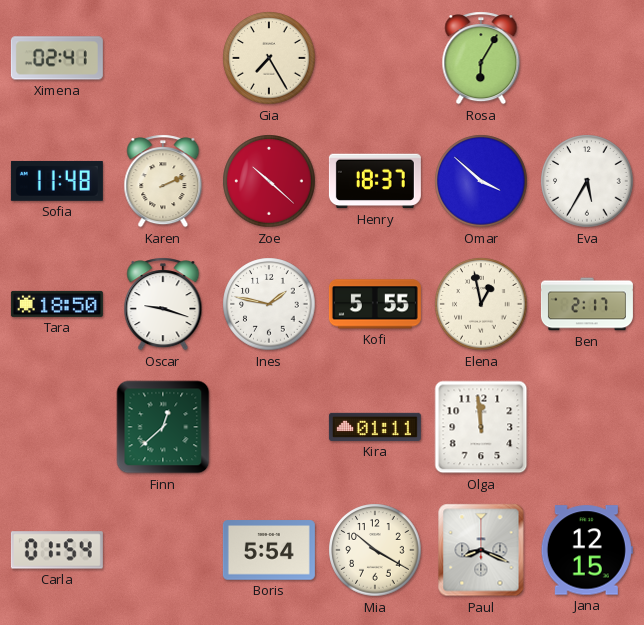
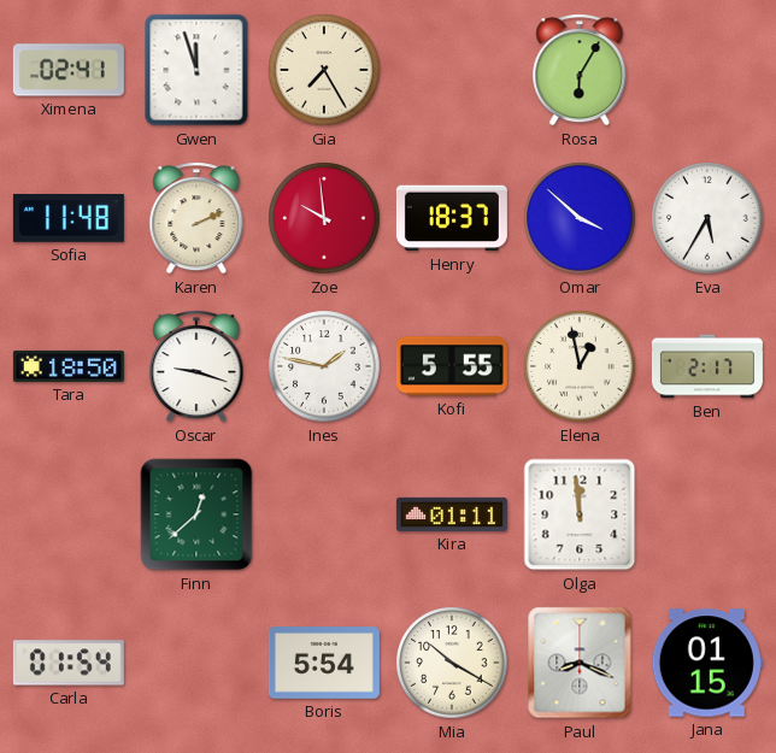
Gwen: none -> 11:57 (196, 70)
Zoe: 10:22 -> 9:59 (324, 218)
Jana: 12:15 -> 01:15 (707, 663)
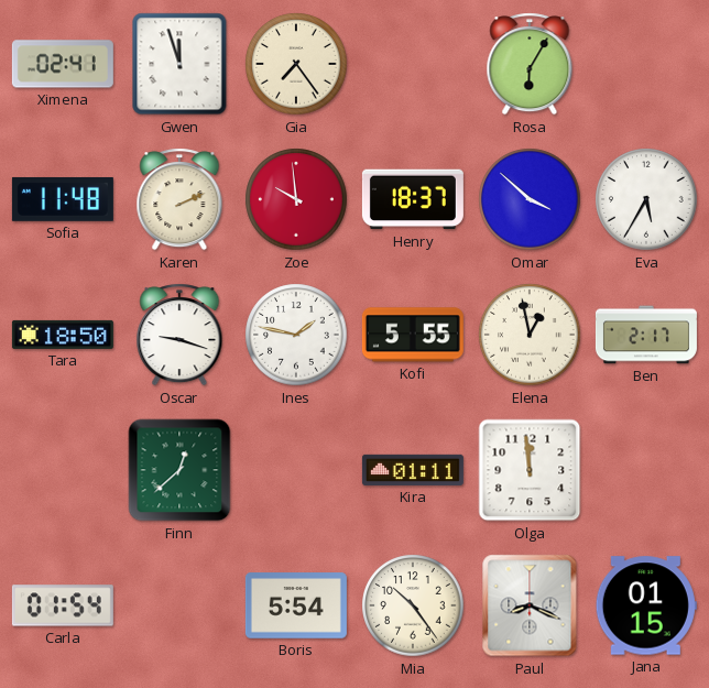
Gia: 7:25 -> 7:24 (296, 64)
Mia: 10:20 -> 10:24 (413, 605)
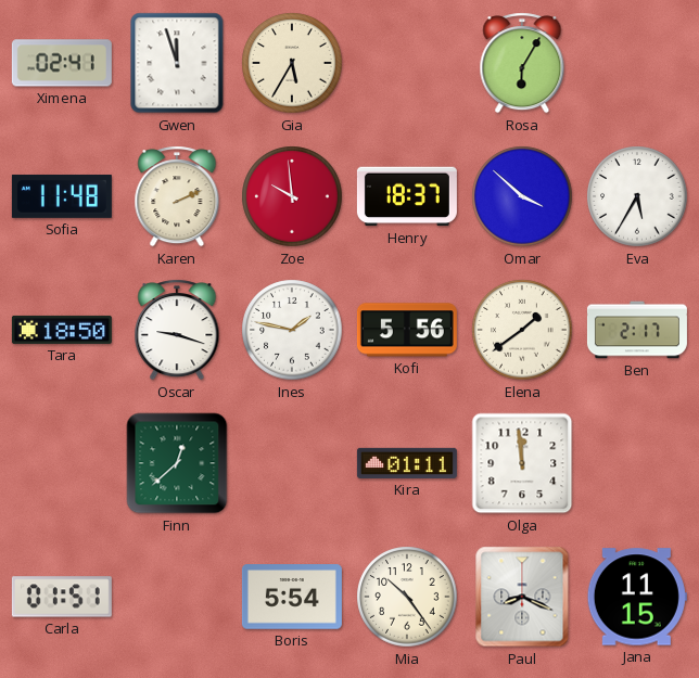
Gia: 7:24 -> 5:35 (292, 63)
Kofi: 5:55 -> 5:56 (407, 330)
Elena: 12:58 -> 1:39 (522, 330)
Carla: 01:54 -> 01:51 (62, 597)
Jana: 01:15 -> 11:15 (637, 597)
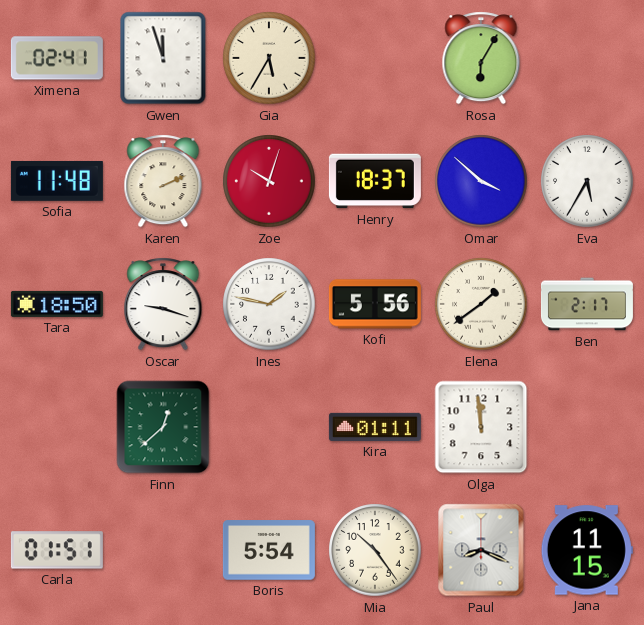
Zoe: 9:59 -> 10:03 (269, 181)
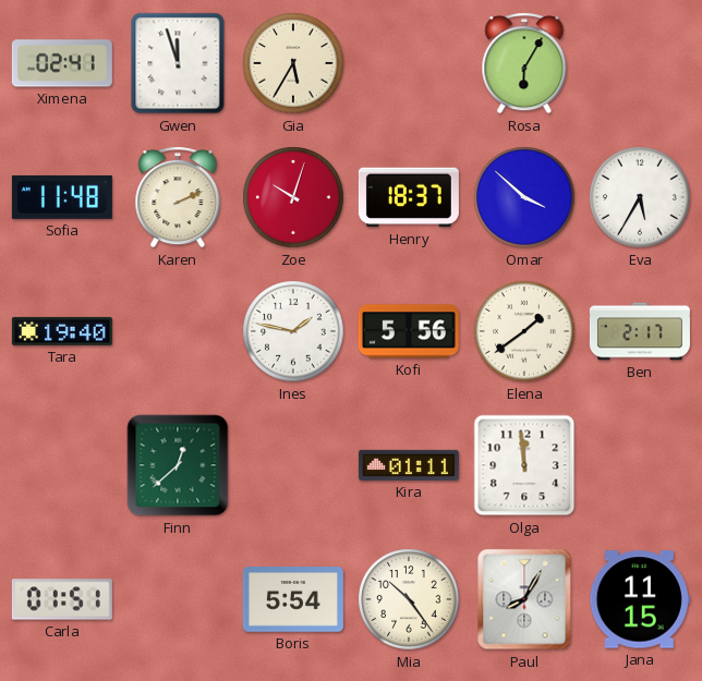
Tara: 18:50 -> 19:40 (62, 331)
Oscar: 9:18 -> none (163, 304)
Paul: 8:19 -> 8:05 (524, 599)
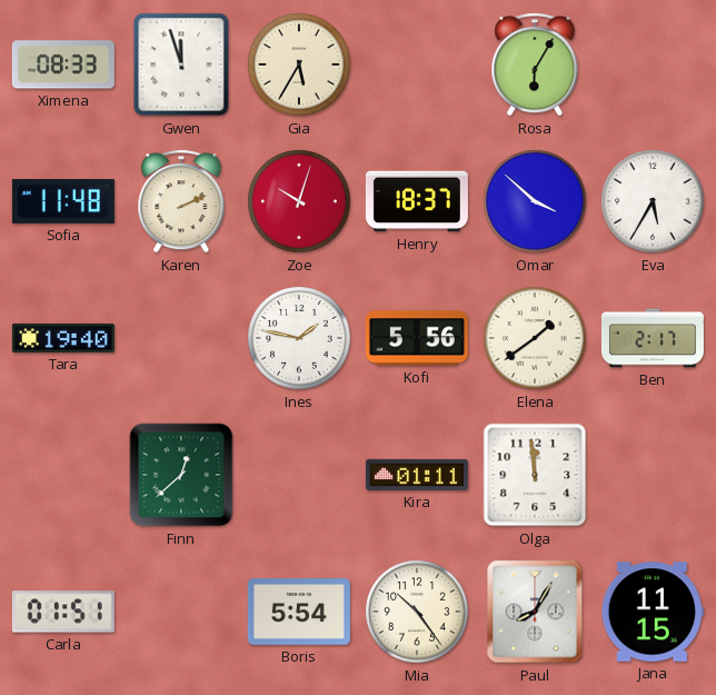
Ximena: 02:41 -> 08:33 (63, 64)
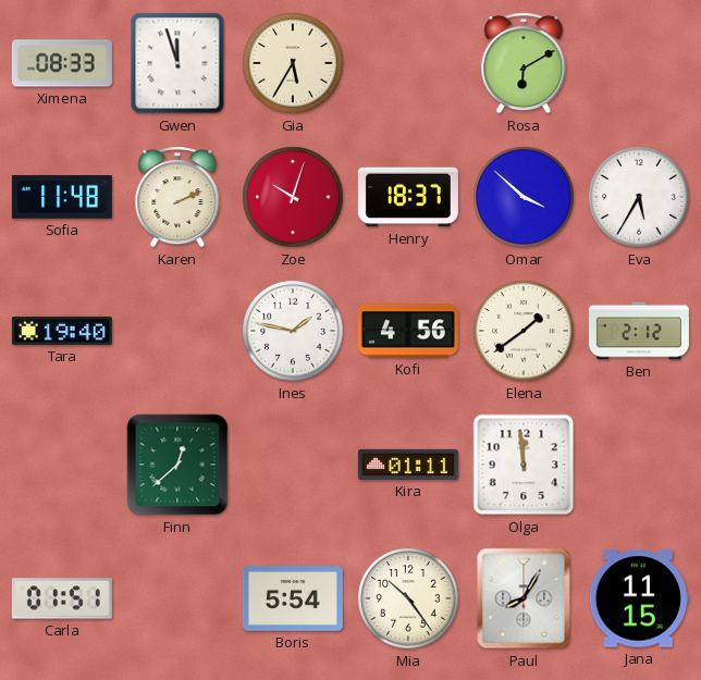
Rosa: 6:05 -> 6:10 (524, 63)
Kofi: 5:56 -> 4:56 (408, 331)
Ben: 2:17 -> 2:12 (639, 331)
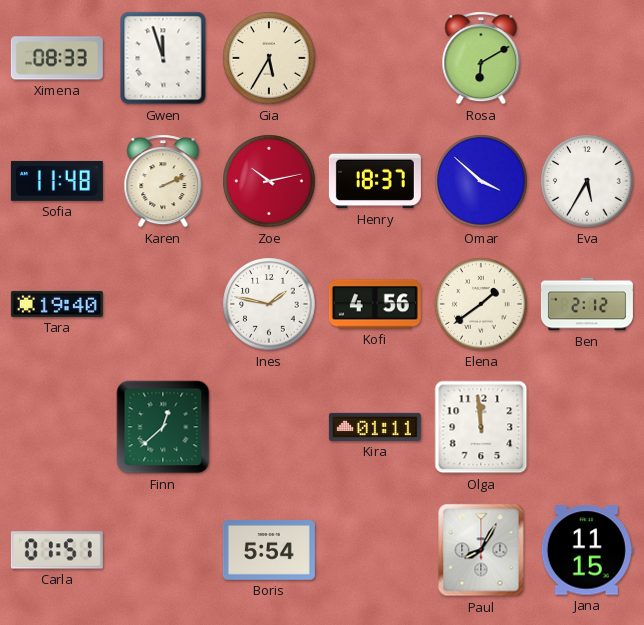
Zoe: 10:03 -> 10:13 (269, 181)
Mia: 10:24 -> none (408, 598)
